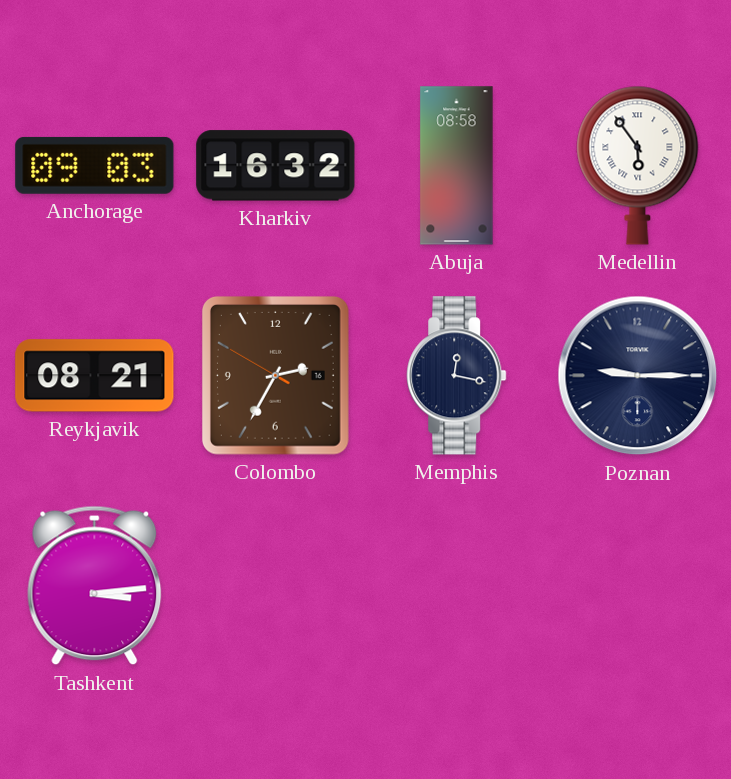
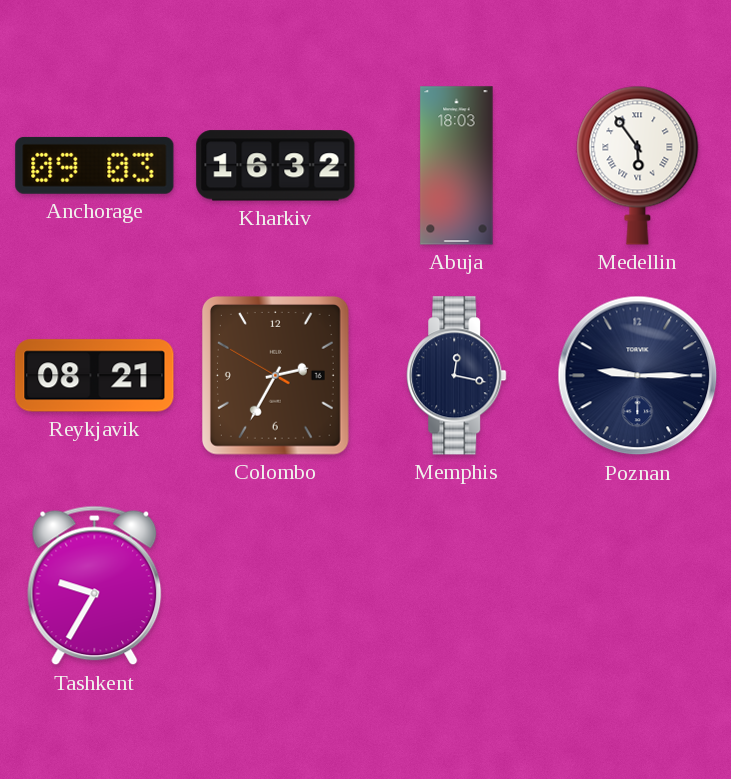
Abuja: 08:58 -> 18:03 (457, 166)
Tashkent: 3:14 -> 9:35 (95, 586)
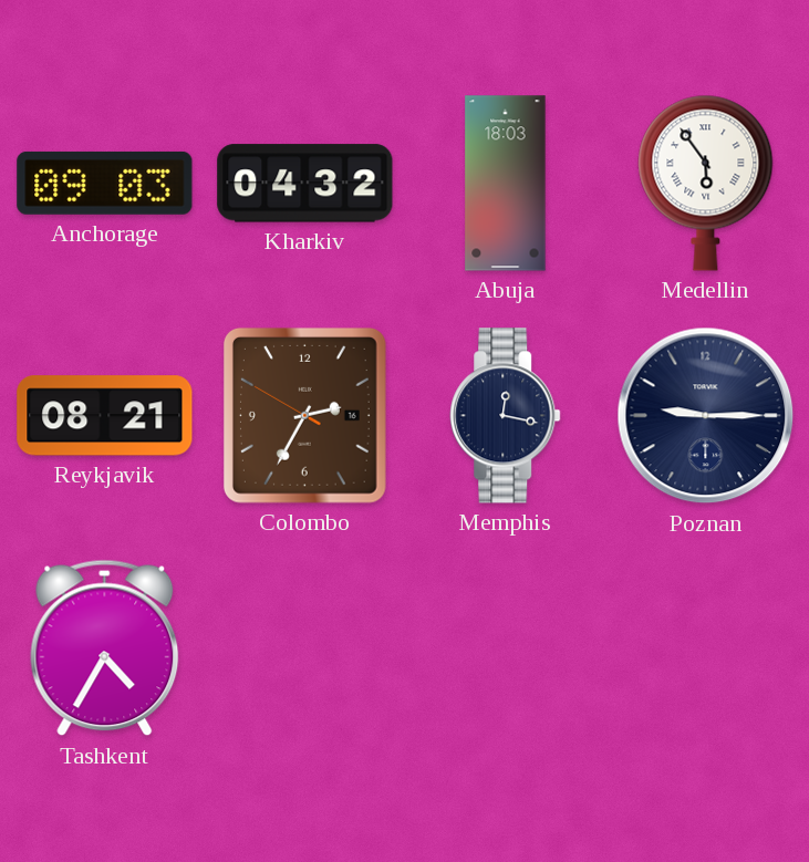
Kharkiv: 16:32 -> 04:32 (305, 184)
Tashkent: 9:35 -> 4:35 (105, 648)
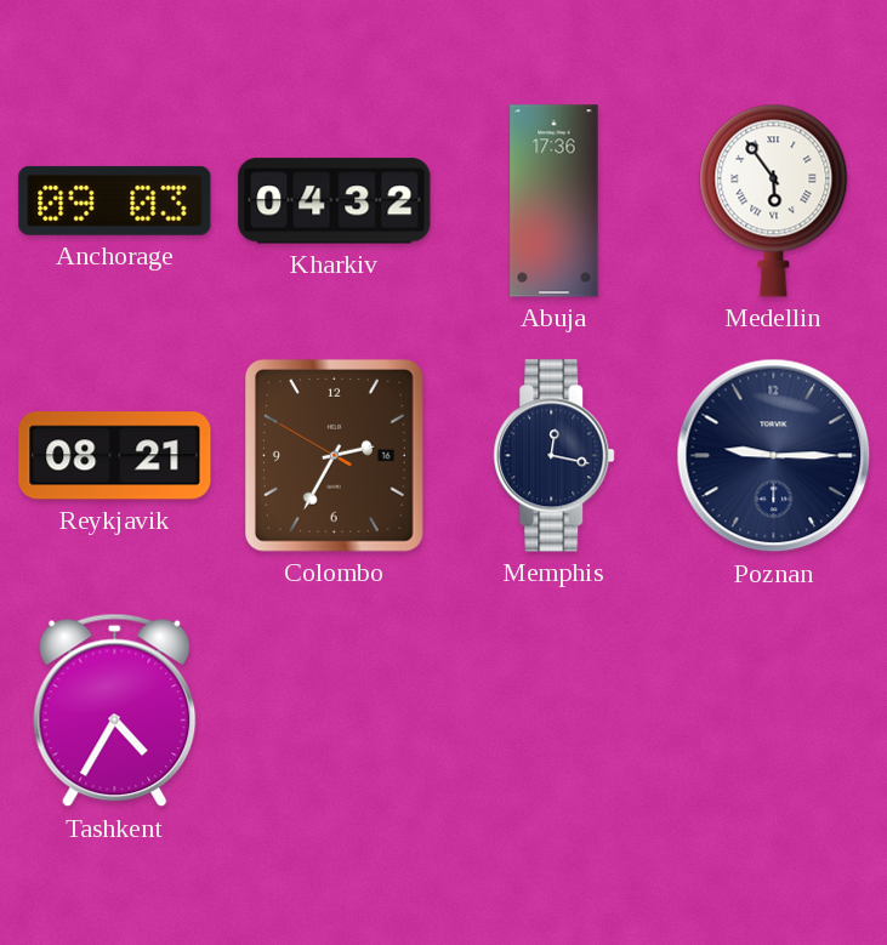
Abuja: 18:03 -> 17:36 (555, 201)
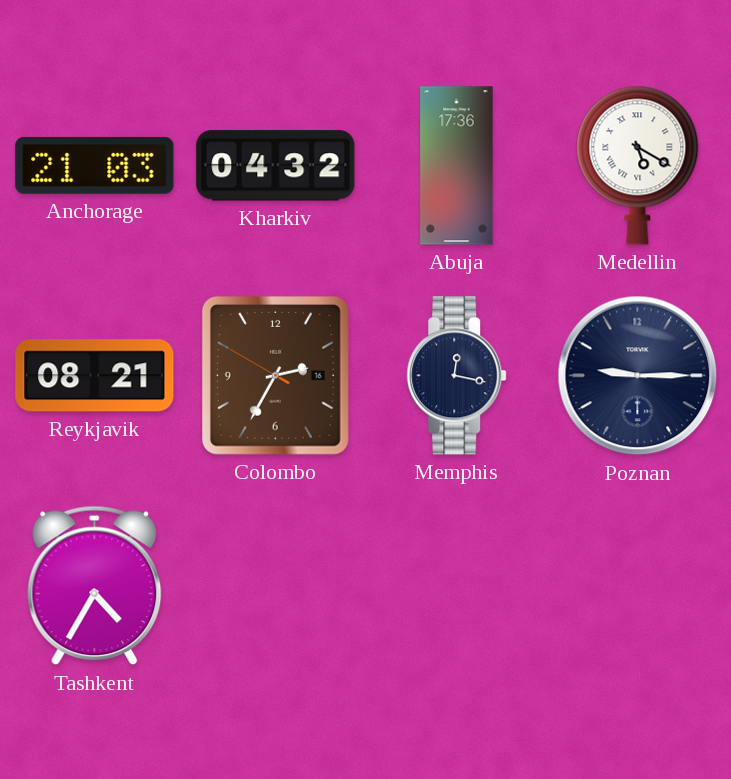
Anchorage: 09:03 -> 21:03 (95, 165)
Medellin: 5:54 -> 5:20 (638, 165)
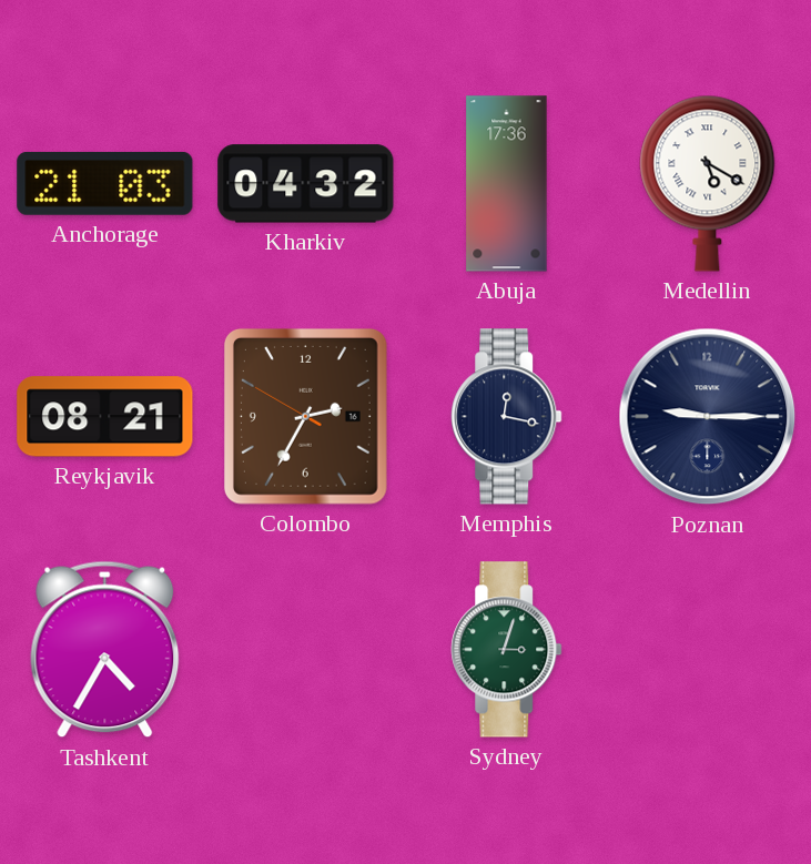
Sydney: none -> 3:03 (507, 650)
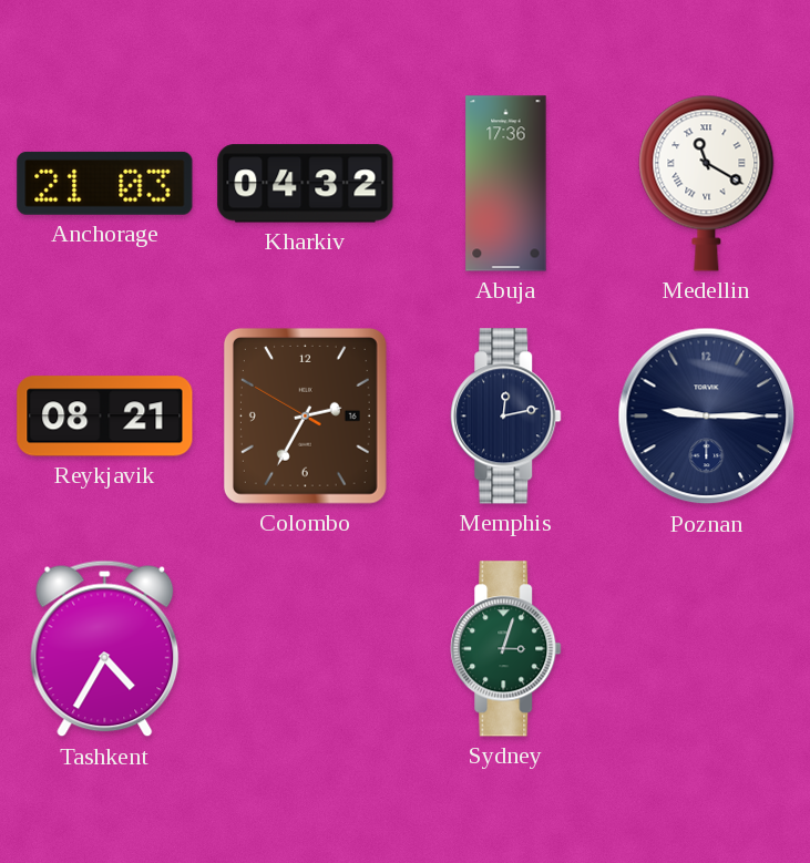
Medellin: 5:20 -> 11:20 (707, 183)
Memphis: 12:17 -> 12:13 (506, 417)
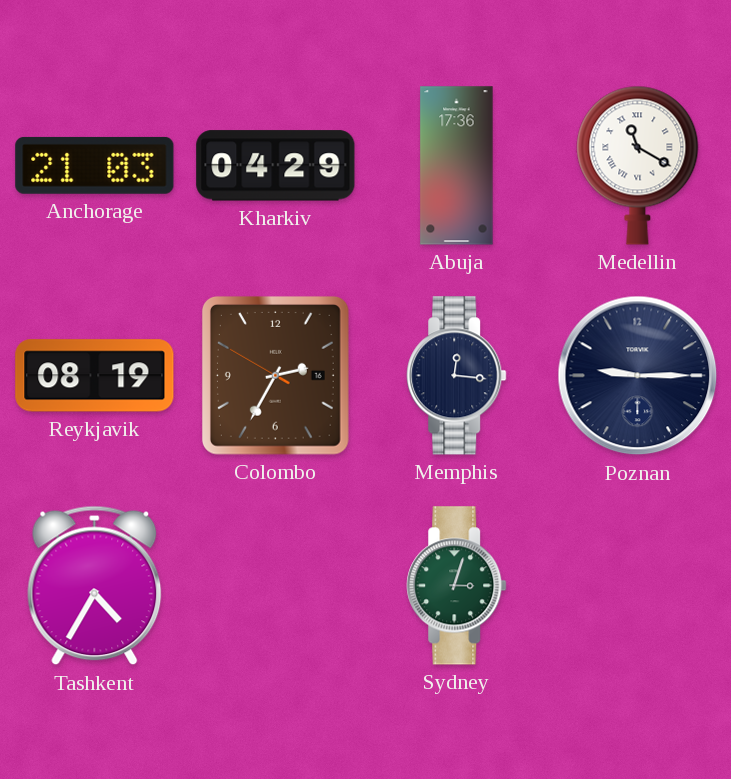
Kharkiv: 04:32 -> 04:29 (276, 166)
Reykjavik: 08:21 -> 08:19 (95, 376)
Memphis: 12:13 -> 12:16 (457, 376)
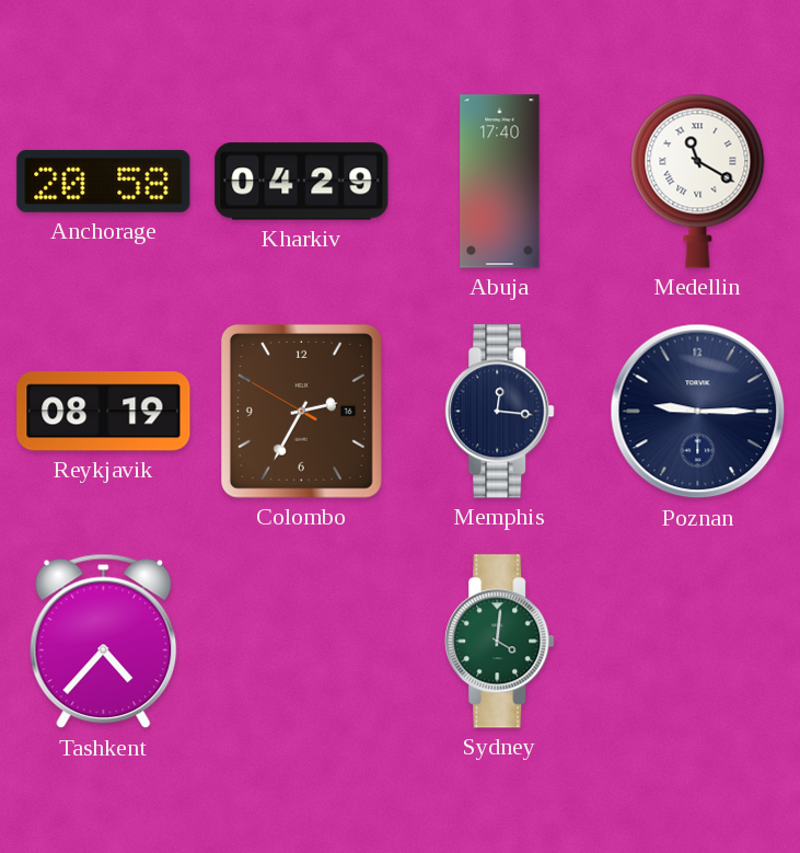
Anchorage: 21:03 -> 20:58 (104, 181)
Abuja: 17:36 -> 17:40 (500, 182)
Tashkent: 4:35 -> 4:37 (104, 642)
Sydney: 3:03 -> 4:01 (500, 642)
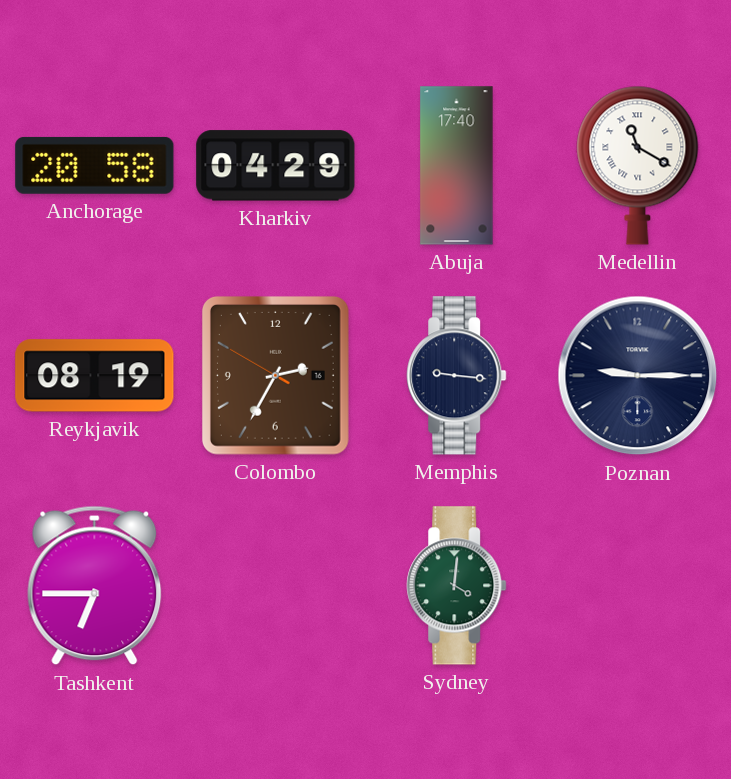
Memphis: 12:16 -> 9:16 (457, 376)
Tashkent: 4:37 -> 6:45 (95, 586)
